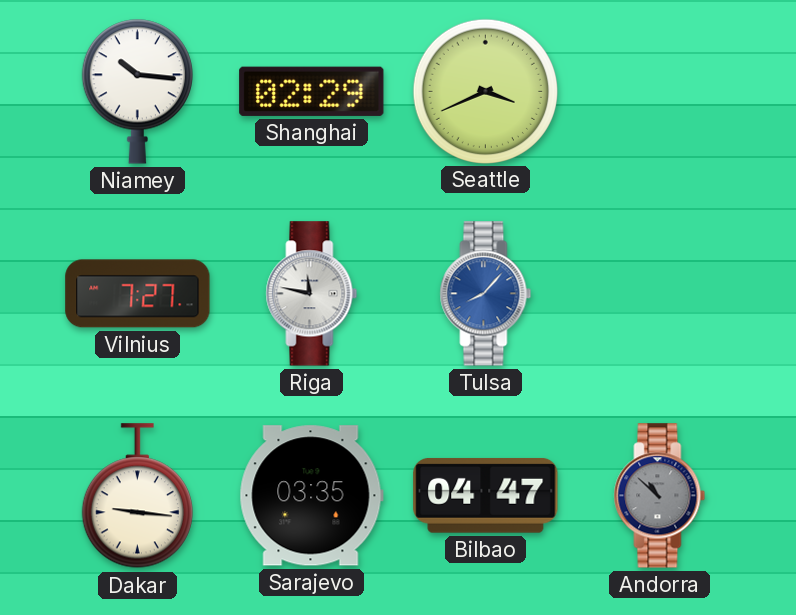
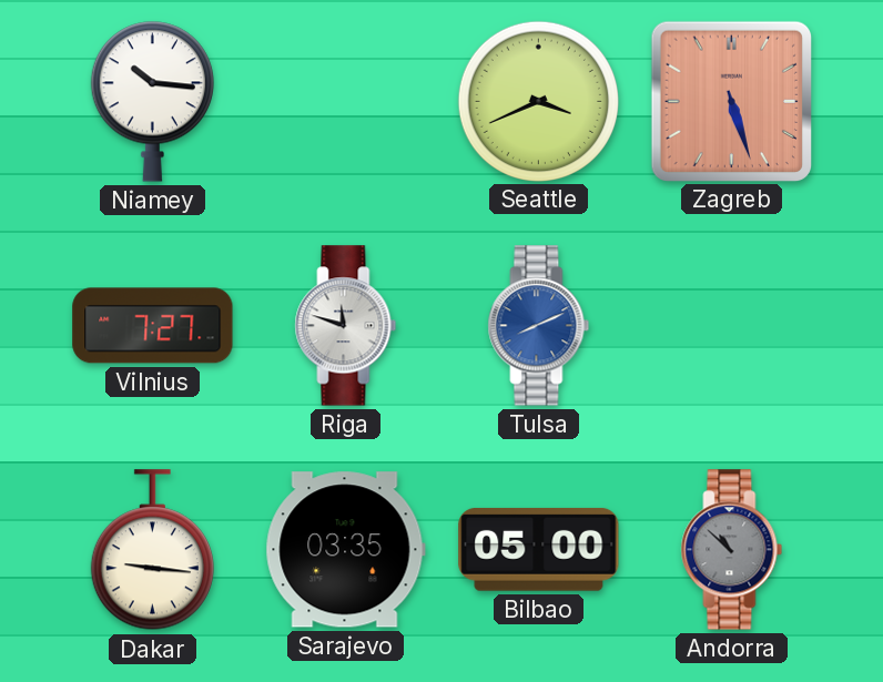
Shanghai: 02:29 -> none (312, 91)
Zagreb: none -> 5:27 (731, 101)
Riga: 11:47 -> 11:48 (346, 326)
Tulsa: 8:07 -> 8:11 (539, 326)
Bilbao: 04:47 -> 05:00 (539, 549)
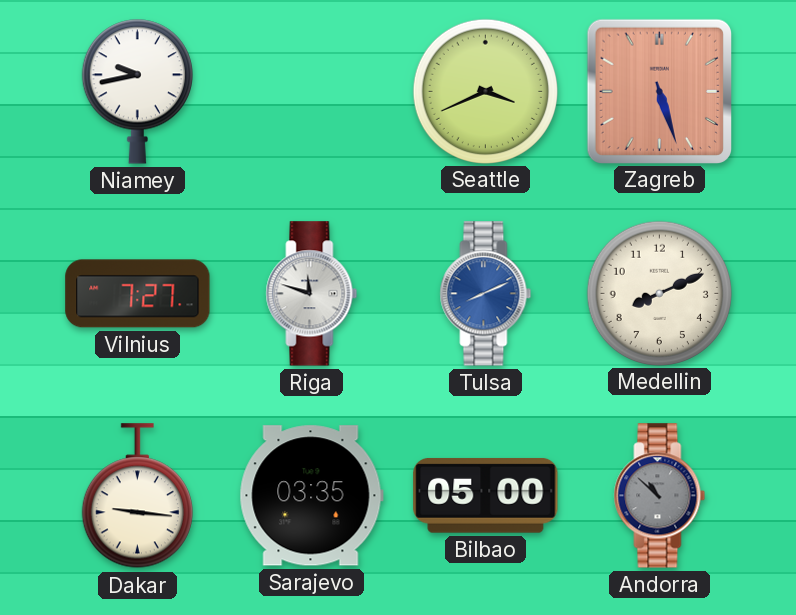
Niamey: 10:16 -> 9:43 (137, 91)
Medellin: none -> 8:11 (659, 293)
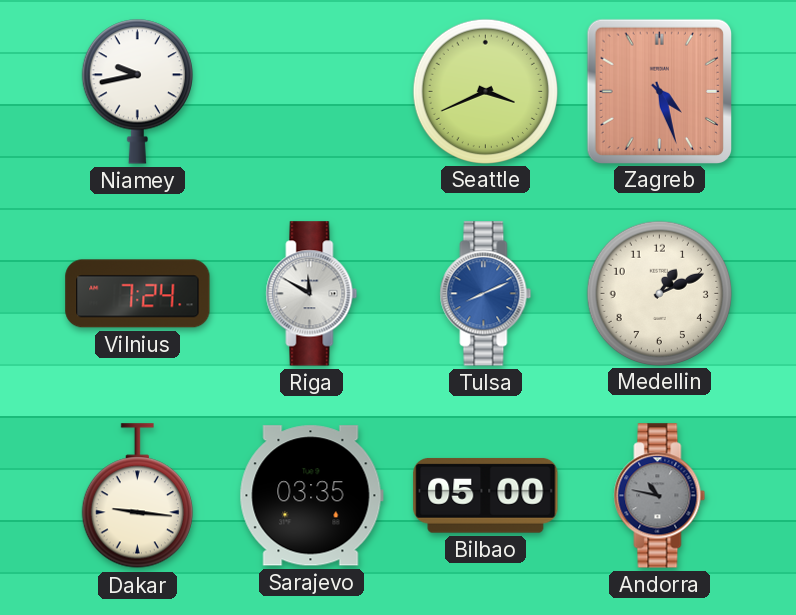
Zagreb: 5:27 -> 4:27 (659, 91)
Vilnius: 7:27 -> 7:24 (138, 294)
Riga: 11:48 -> 11:50 (312, 294)
Medellin: 8:11 -> 1:11 (659, 293)
Andorra: 10:52 -> 10:47 (660, 496)
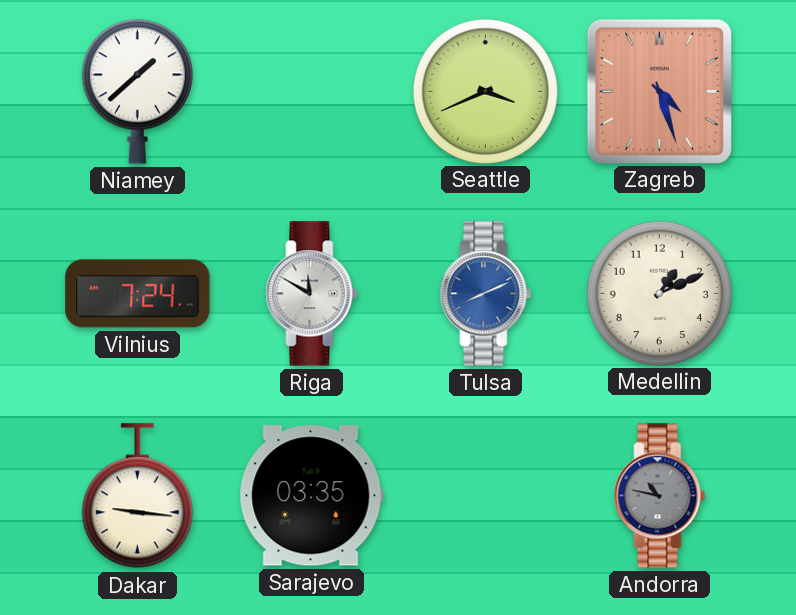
Niamey: 9:43 -> 1:38 (137, 91)
Bilbao: 05:00 -> none (486, 495)
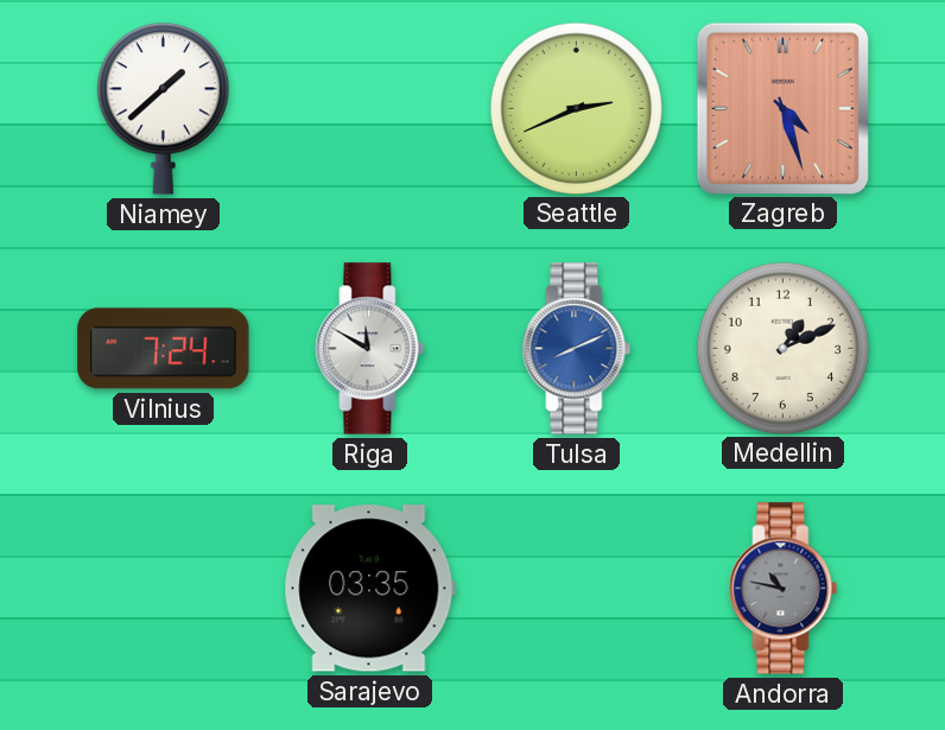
Seattle: 3:41 -> 2:41 (576, 108)
Dakar: 9:16 -> none (137, 496)
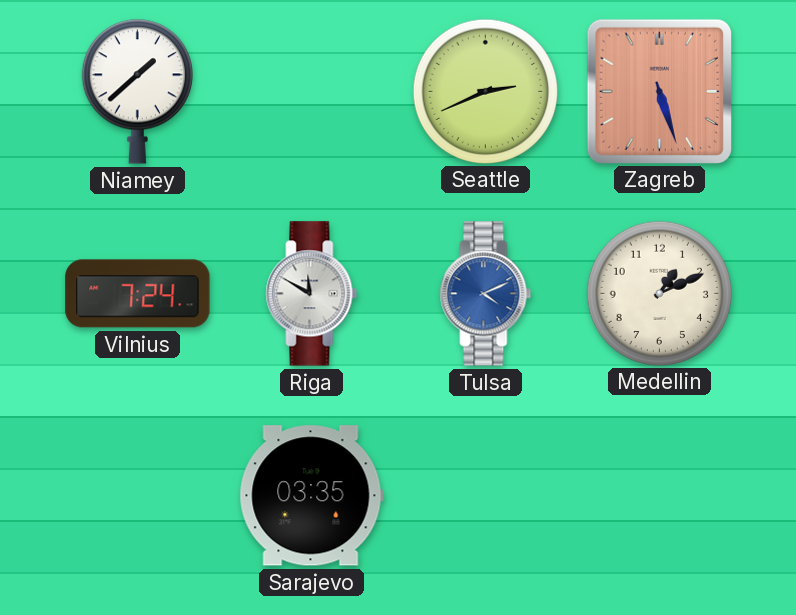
Zagreb: 4:27 -> 5:27 (659, 91)
Tulsa: 8:11 -> 4:11 (486, 294)
Andorra: 10:47 -> none (784, 589)
